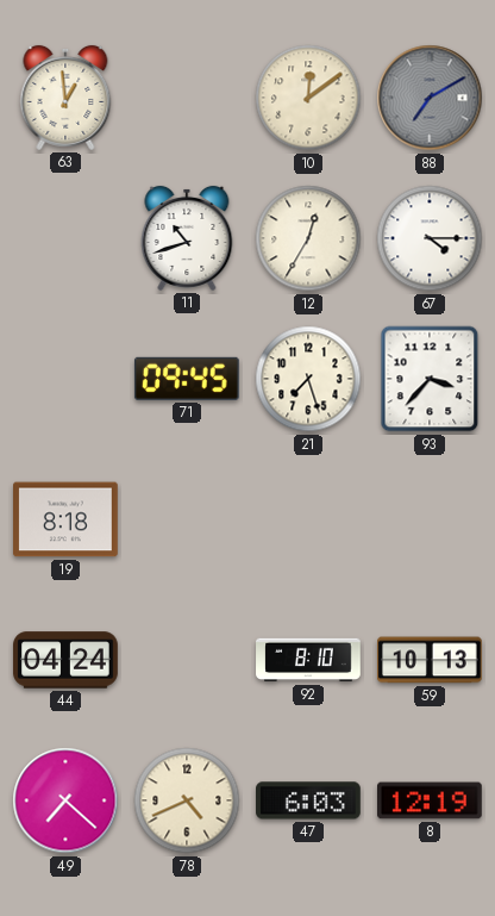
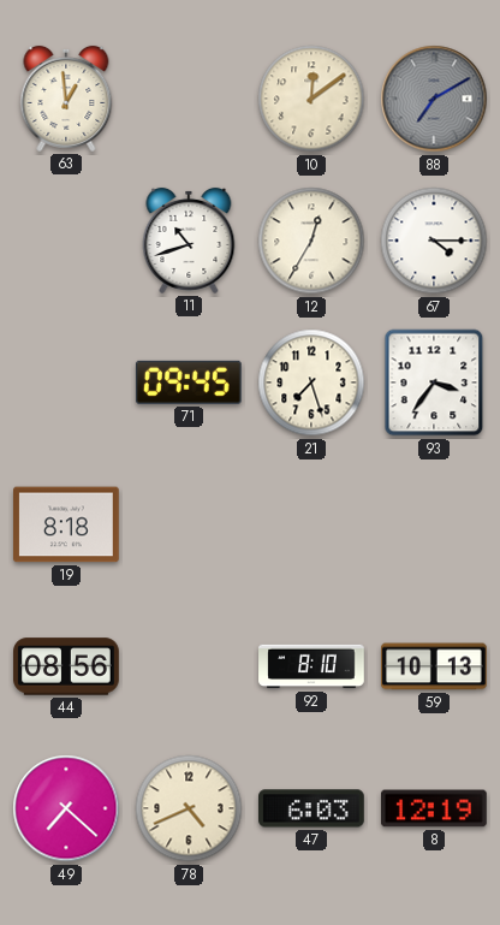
93: 3:37 -> 3:36 (434, 383)
44: 04:24 -> 08:56 (66, 666)
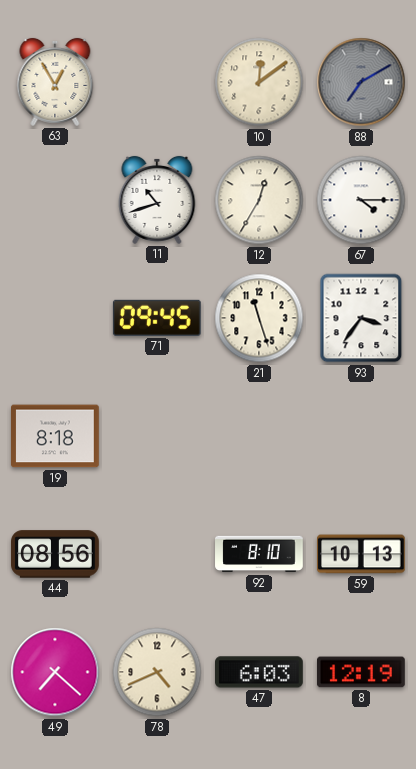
63: 12:59 -> 12:55 (55, 82)
21: 7:27 -> 11:27 (259, 318)
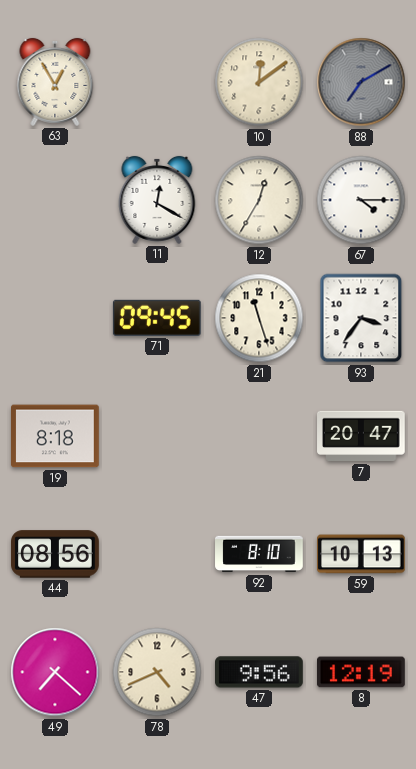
11: 10:42 -> 12:20 (157, 200)
7: none -> 20:47 (361, 436)
47: 6:03 -> 9:56 (260, 672)
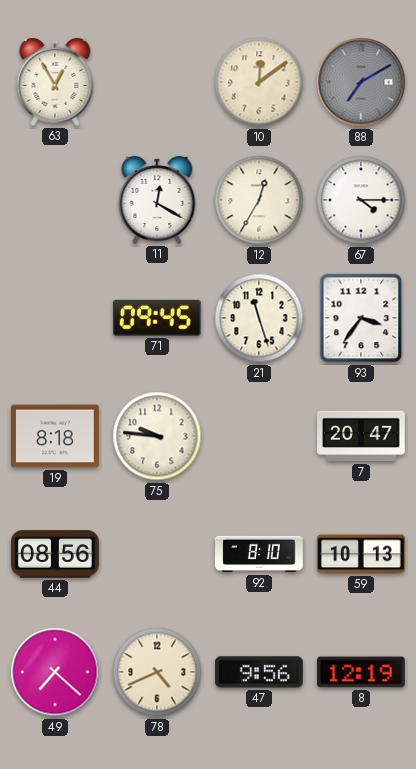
75: none -> 9:46 (157, 436)
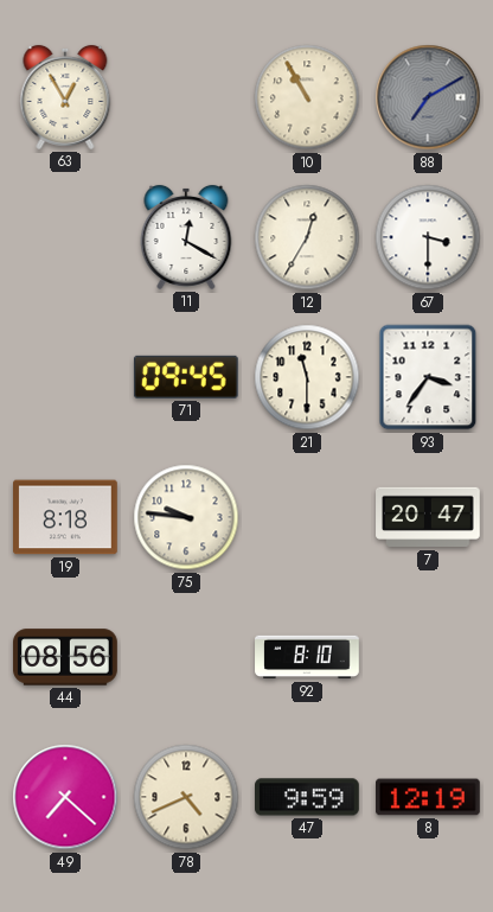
10: 12:09 -> 10:55 (307, 97)
67: 4:15 -> 3:30 (428, 237)
21: 11:27 -> 11:30 (307, 377)
59: 10:13 -> none (362, 554)
47: 9:56 -> 9:59 (308, 797)
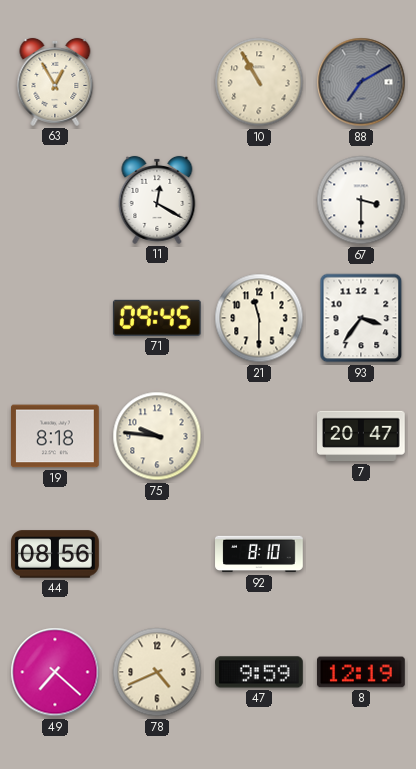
12: 12:35 -> none (307, 237)
